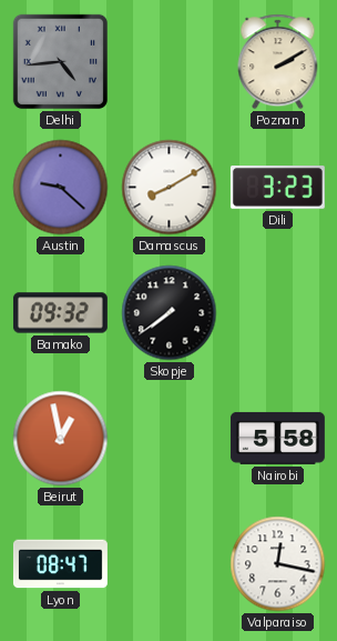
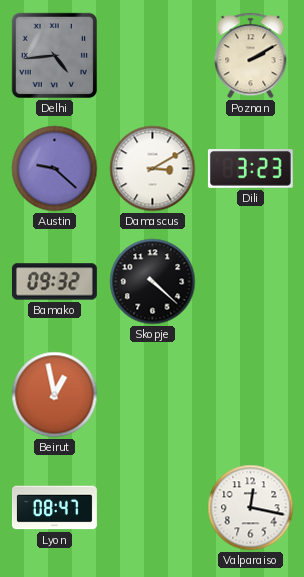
Damascus: 8:10 -> 3:10 (153, 169)
Skopje: 7:39 -> 4:22 (153, 282)
Nairobi: 5:58 -> none (277, 438)
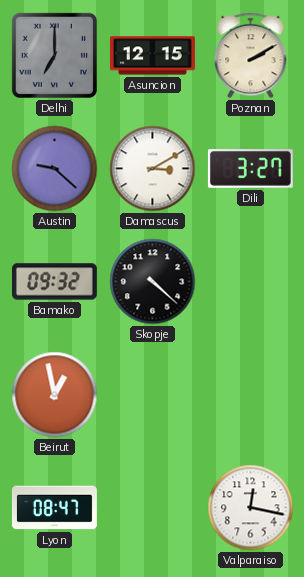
Delhi: 4:44 -> 7:00 (54, 55)
Asuncion: none -> 12:15 (152, 56)
Dili: 3:23 -> 3:27 (250, 169)
